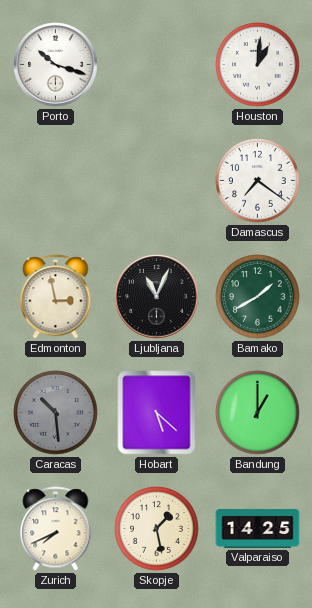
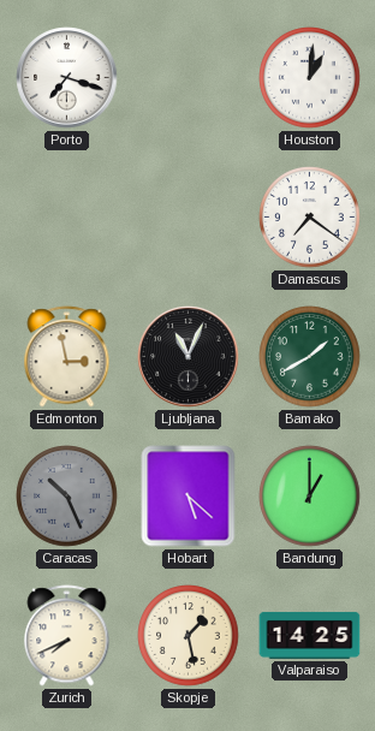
Porto: 10:18 -> 7:18 (67, 78)
Caracas: 10:29 -> 10:26 (67, 497)
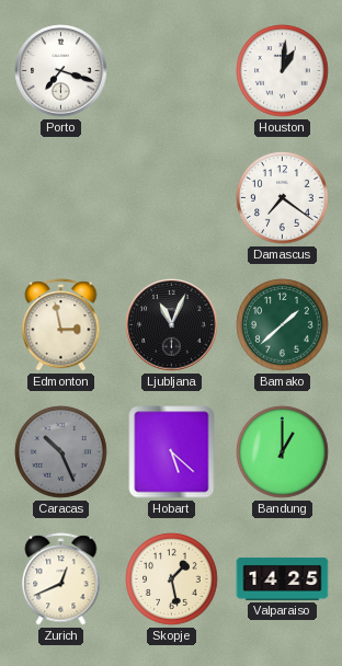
Bamako: 1:40 -> 1:38 (283, 325)
Zurich: 7:41 -> 12:41 (61, 579)
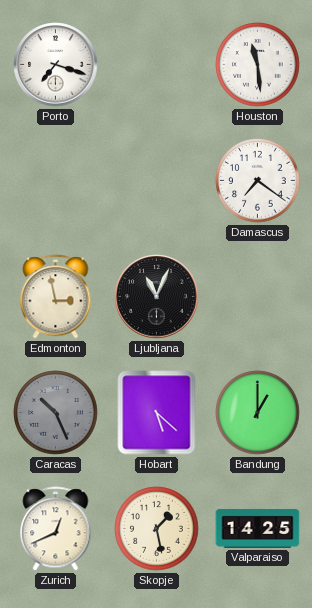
Houston: 1:01 -> 11:29 (258, 65)
Bamako: 1:38 -> none (283, 325)
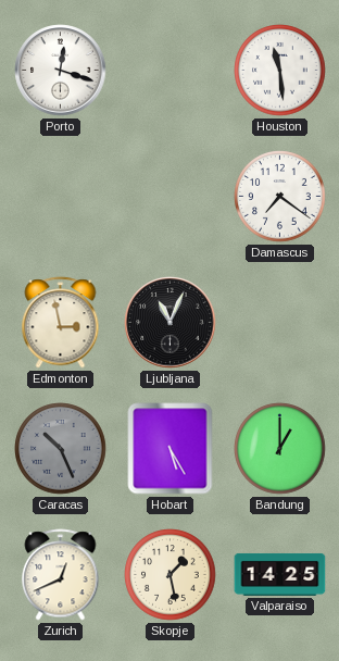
Porto: 7:18 -> 12:18 (61, 71)
Hobart: 5:22 -> 5:25 (171, 449)
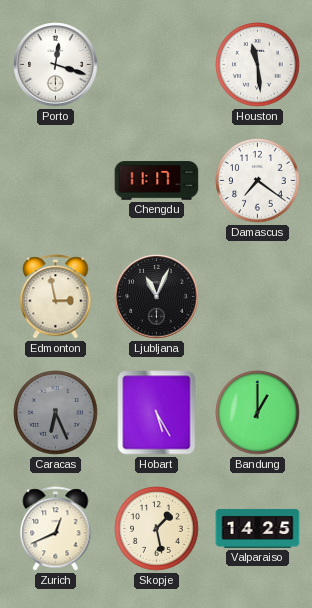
Chengdu: none -> 11:17 (157, 181)
Caracas: 10:26 -> 6:26 (56, 413)
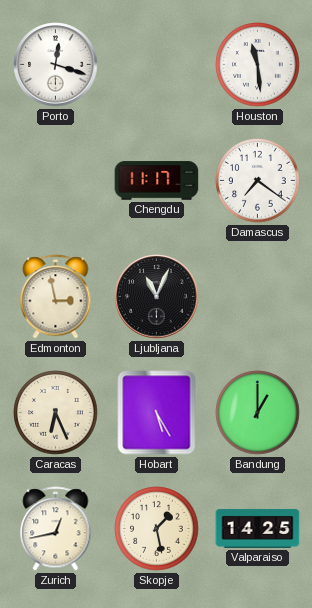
Caracas dial: grey -> cream (56, 413)
Zurich: 12:41 -> 12:43 (56, 529)
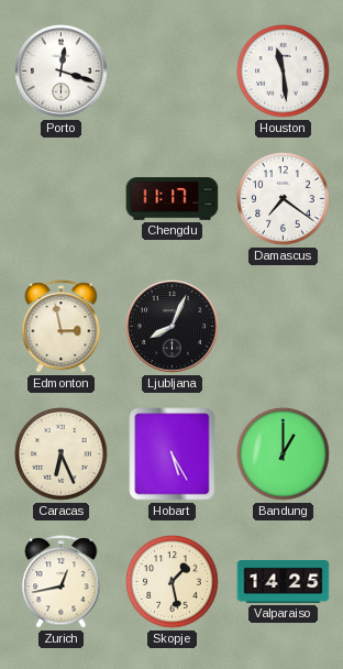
Ljubljana: 11:04 -> 8:04 (173, 327)
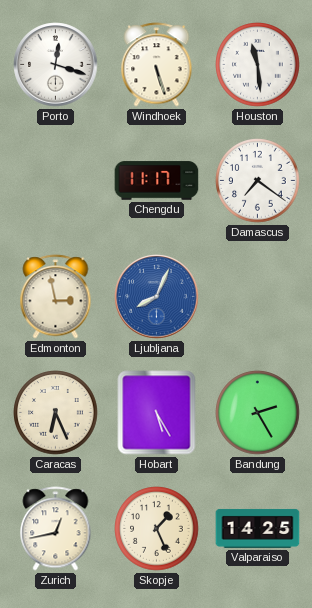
Windhoek: none -> 5:27 (157, 65)
Ljubljana dial: black -> blue (157, 297)
Bandung: 1:00 -> 2:25 (258, 413)
Skopje: 1:28 -> 1:26 (157, 529)
